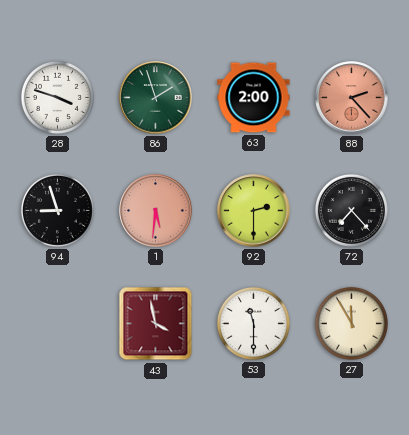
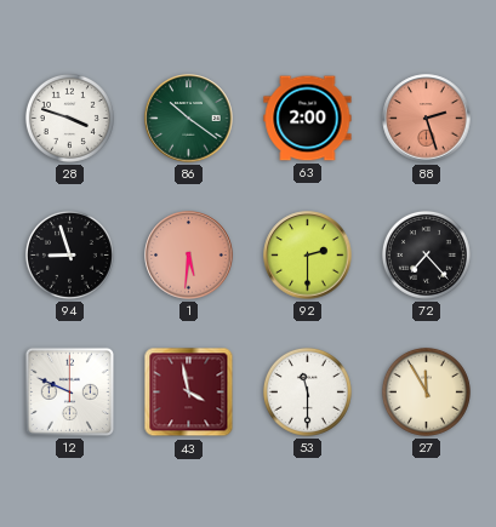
86: 1:57 -> 10:21 (189, 119)
88: 2:23 -> 2:27 (427, 119)
12: none -> 9:49 (69, 391)
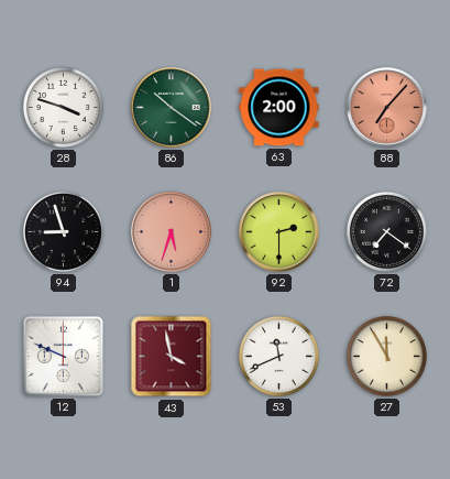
88: 2:27 -> 7:07 (387, 108)
1: 5:31 -> 5:33 (172, 232)
72: 7:23 -> 7:21 (386, 231)
53: 11:30 -> 11:41 (278, 356)
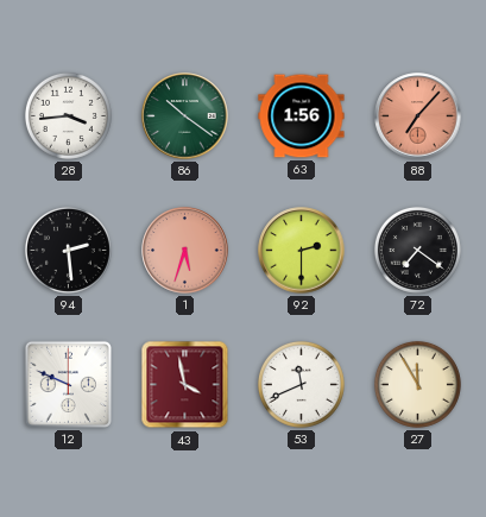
28: 3:48 -> 3:44 (68, 115)
63: 2:00 -> 1:56 (302, 116)
94: 8:57 -> 2:29 (68, 250)
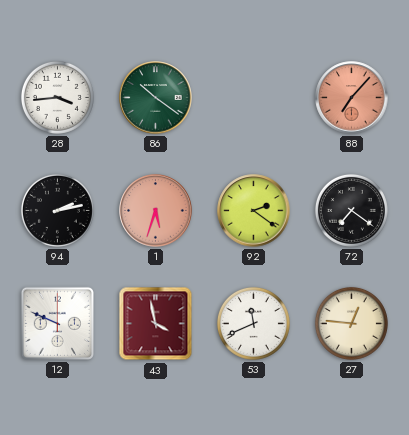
63: 1:56 -> none (302, 116)
94: 2:29 -> 2:13 (57, 210)
92: 2:30 -> 2:21 (254, 211)
27: 11:55 -> 12:46 (351, 323)
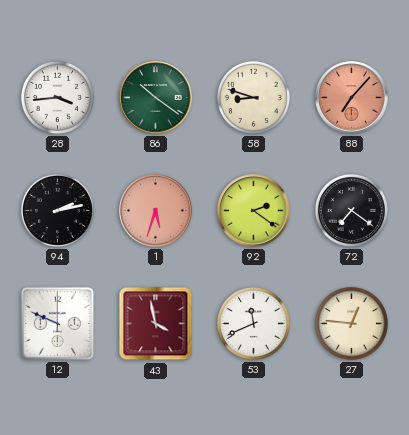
58: none -> 8:48 (253, 97)
